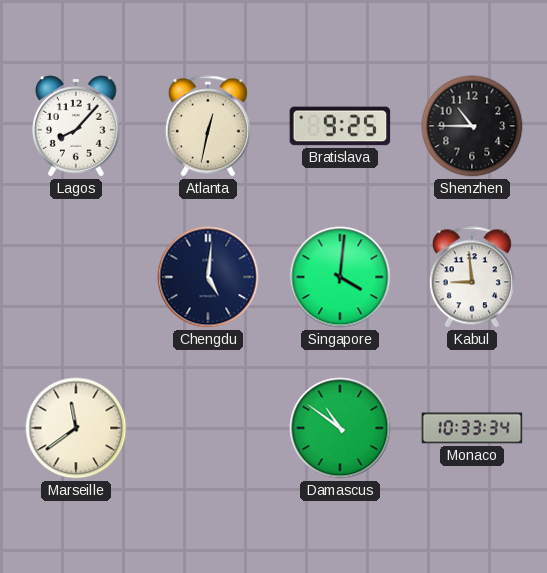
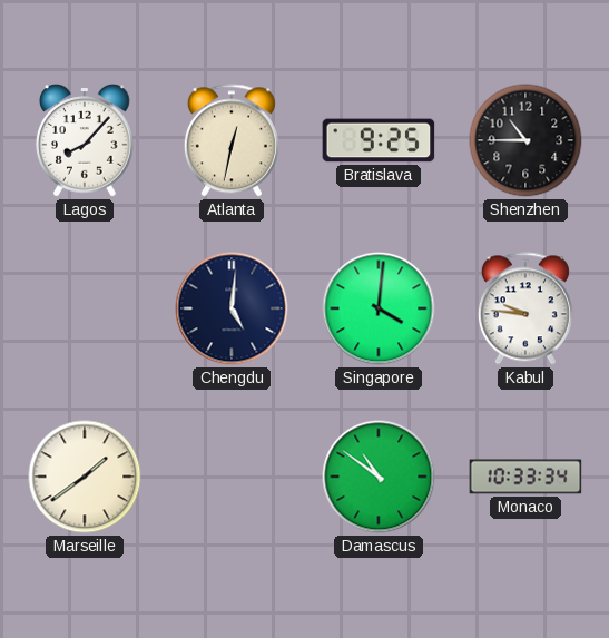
Kabul: 8:59 -> 9:46 (525, 308)
Marseille: 11:39 -> 1:39 (85, 477)
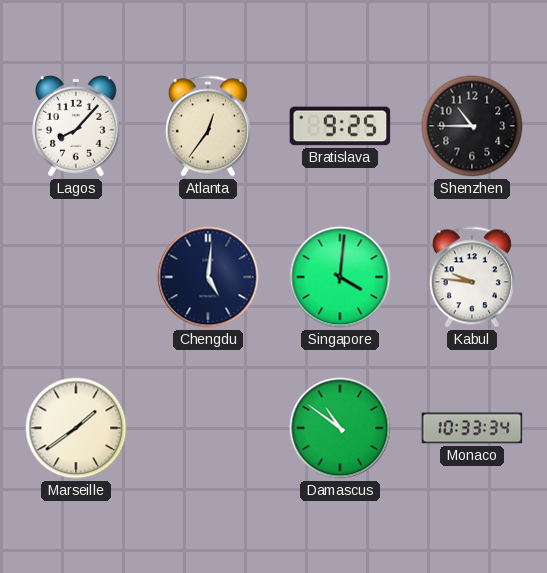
Atlanta: 12:32 -> 12:36 (208, 126)
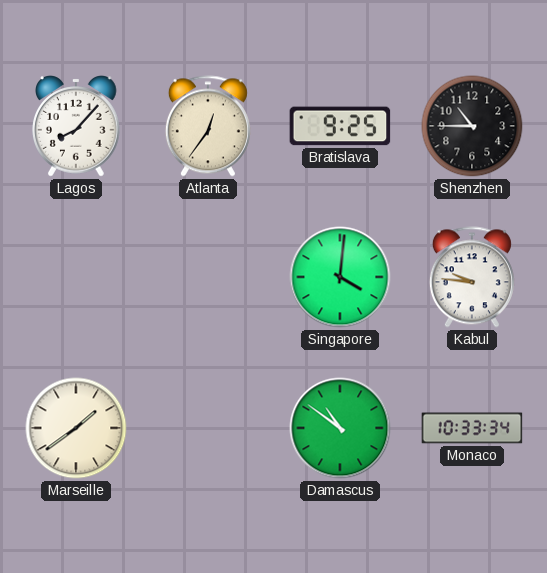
Chengdu: 5:01 -> none (208, 277)
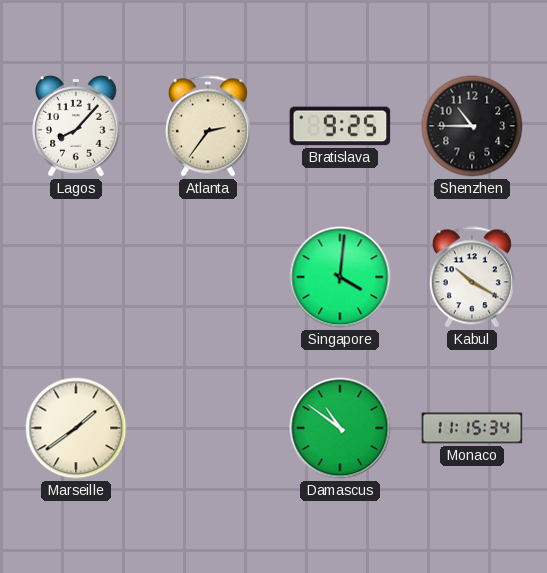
Atlanta: 12:36 -> 2:36 (208, 126)
Kabul: 9:46 -> 10:20 (472, 277)
Monaco: 10:33 -> 11:15 (472, 428)
